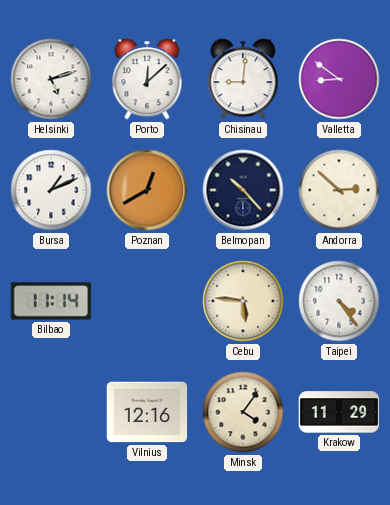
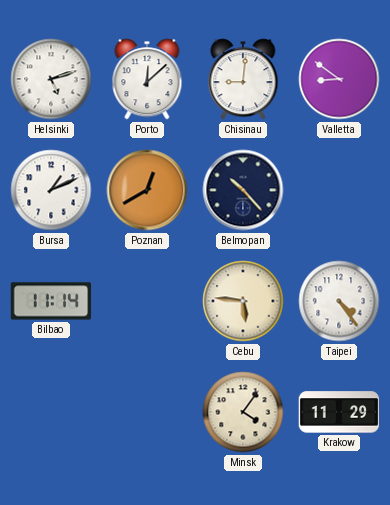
Andorra: 2:52 -> none (339, 190)
Vilnius: 12:16 -> none (147, 412)
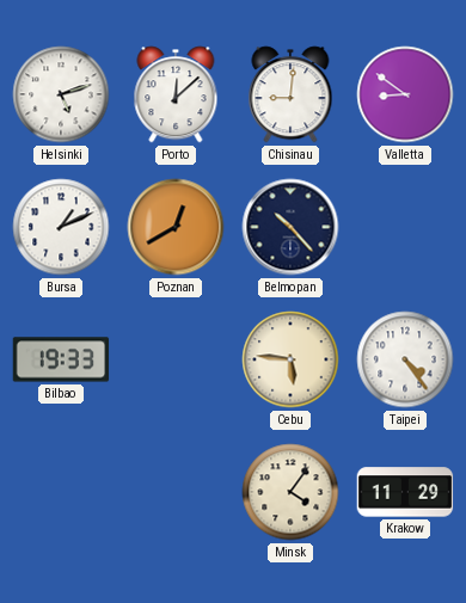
Bilbao: 11:14 -> 19:33 (61, 359)
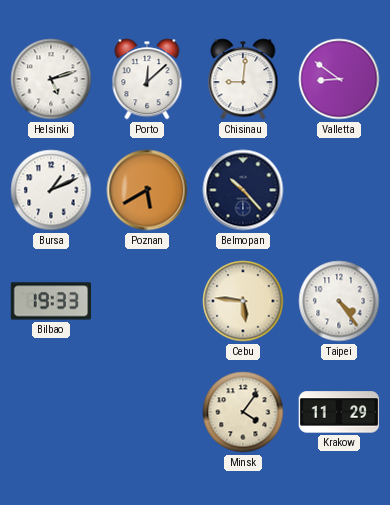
Poznan: 12:40 -> 5:40 (147, 190)
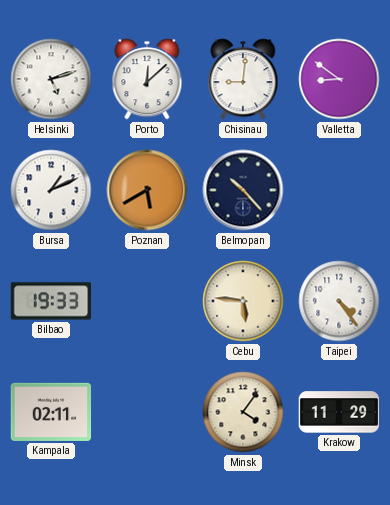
Kampala: none -> 02:11 (51, 412)
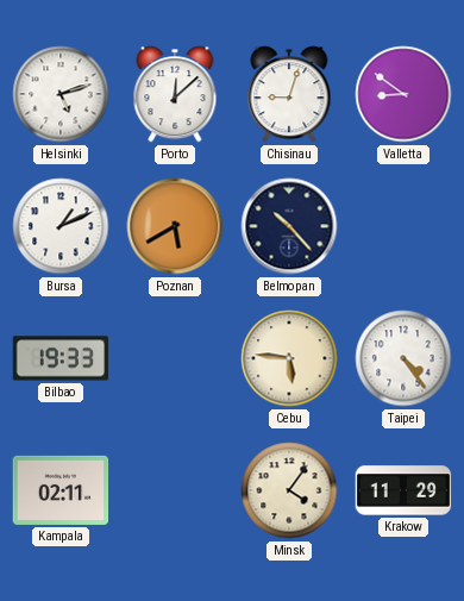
Chisinau: 9:01 -> 9:03 (289, 94)
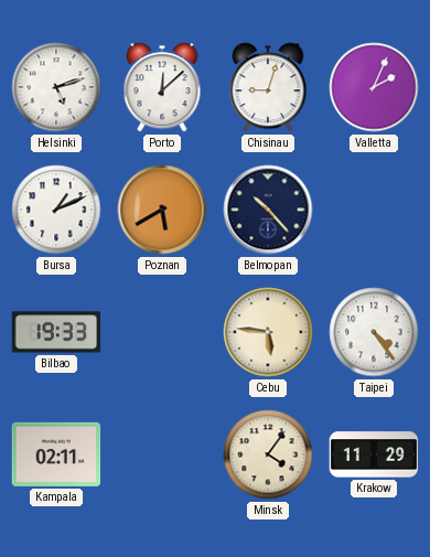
Valletta: 8:51 -> 2:04 (374, 87)
